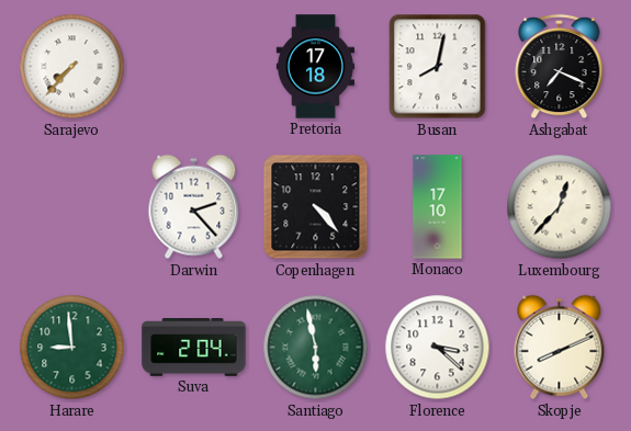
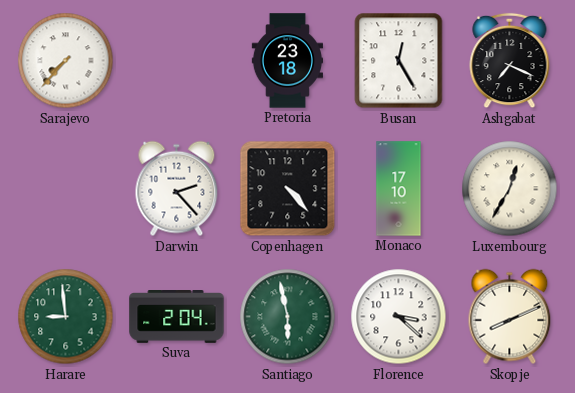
Pretoria: 17:18 -> 23:18 (288, 61)
Busan: 8:02 -> 12:25 (399, 61)
Luxembourg: 12:37 -> 12:35 (510, 189)
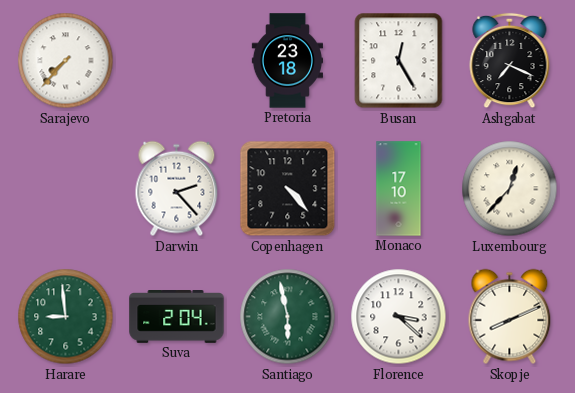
Luxembourg: 12:35 -> 12:37 (510, 189)
